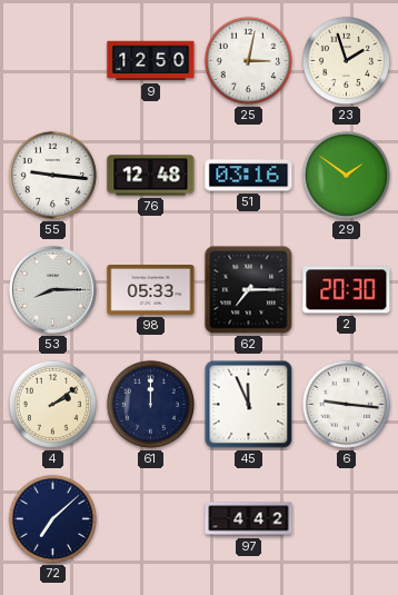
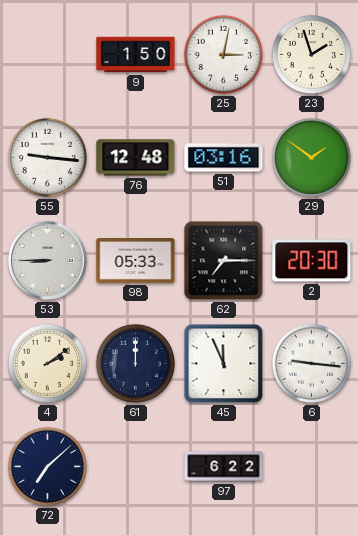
9: 12:50 -> 1:50 (136, 55)
53: 8:15 -> 8:45 (47, 260)
97: 4:42 -> 6:22 (224, 467)
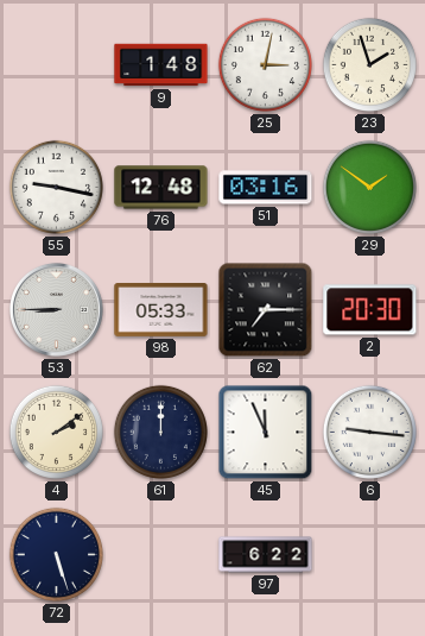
9: 1:50 -> 1:48 (161, 65)
55: 9:16 -> 9:17 (56, 187)
72: 7:08 -> 5:27 (56, 554)
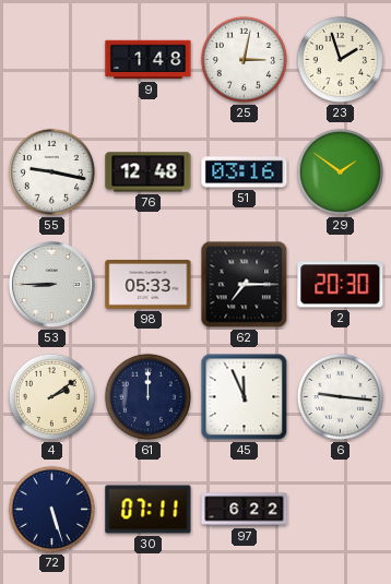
30: none -> 07:11 (149, 510)
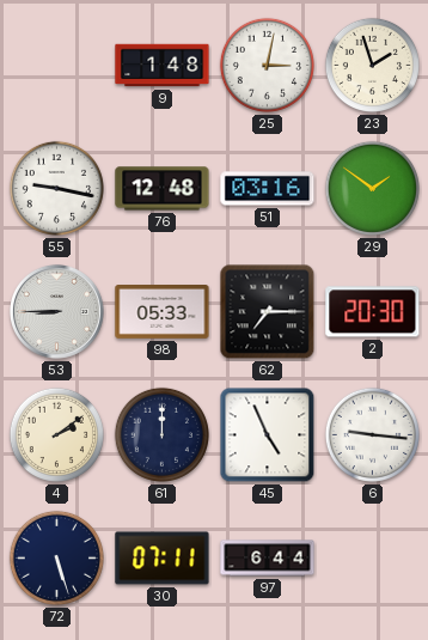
45: 11:56 -> 4:56 (268, 435)
97: 6:22 -> 6:44 (268, 559)
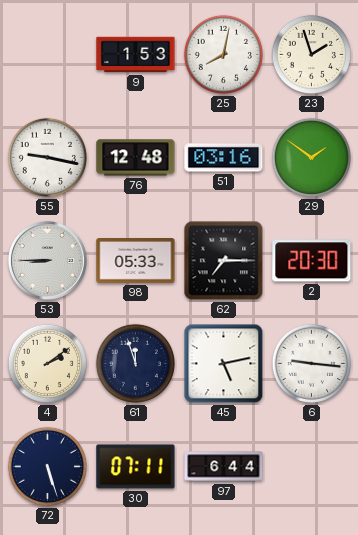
9: 1:48 -> 1:53 (136, 55)
25: 3:02 -> 8:02 (223, 54)
61: 12:00 -> 11:57 (135, 363)
45: 4:56 -> 5:13 (224, 364)
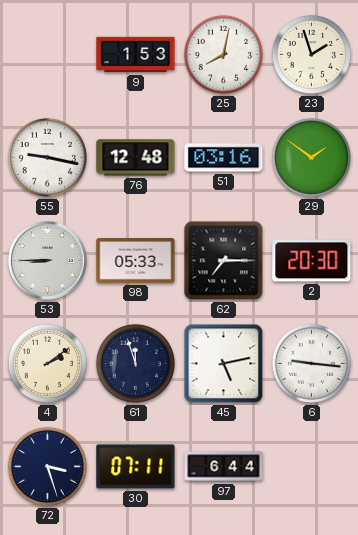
72: 5:27 -> 3:27 (47, 466)
